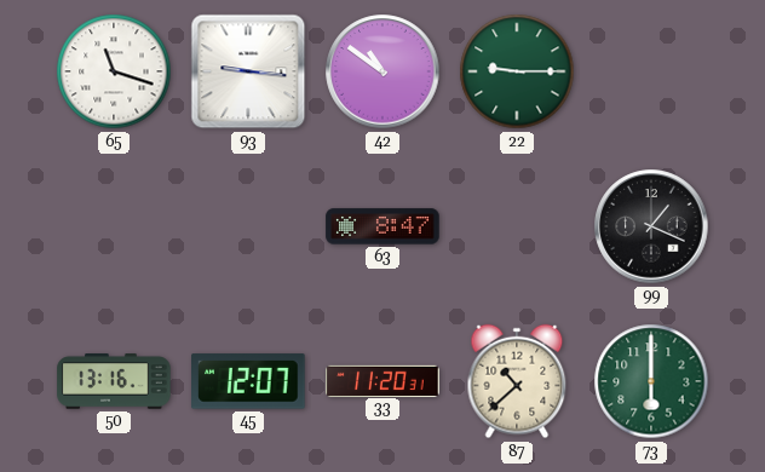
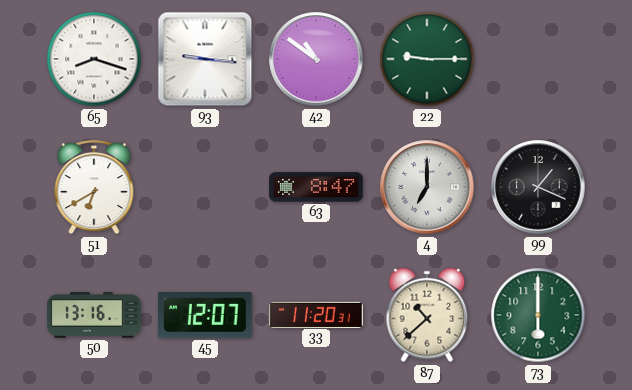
65: 11:18 -> 8:18 (94, 59)
51: none -> 6:40 (94, 187)
4: none -> 7:00 (427, 187)
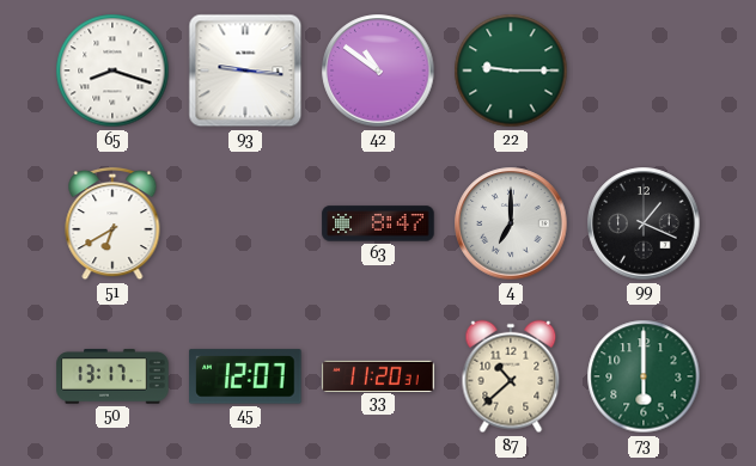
50: 13:16 -> 13:17 (112, 376)
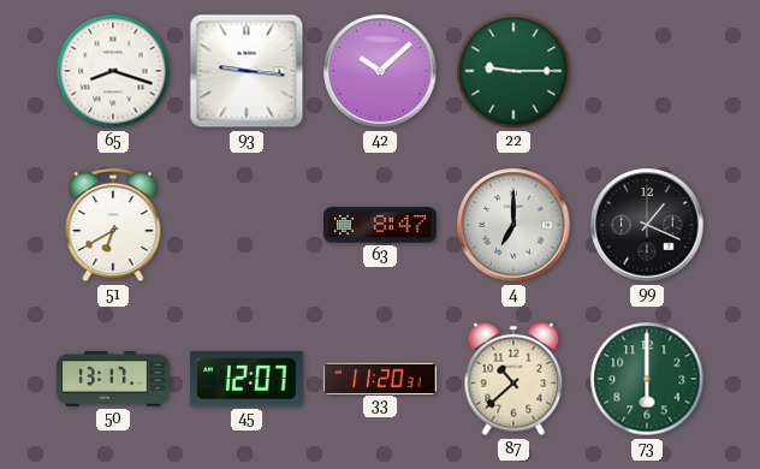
42: 10:51 -> 10:08 (380, 71)
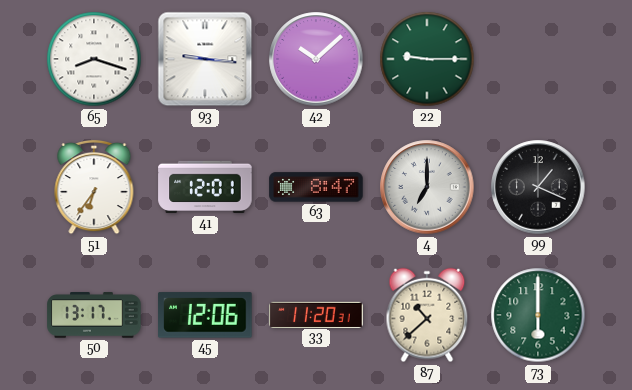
51: 6:40 -> 6:36 (94, 187)
41: none -> 12:01 (205, 187)
45: 12:07 -> 12:06 (205, 315)
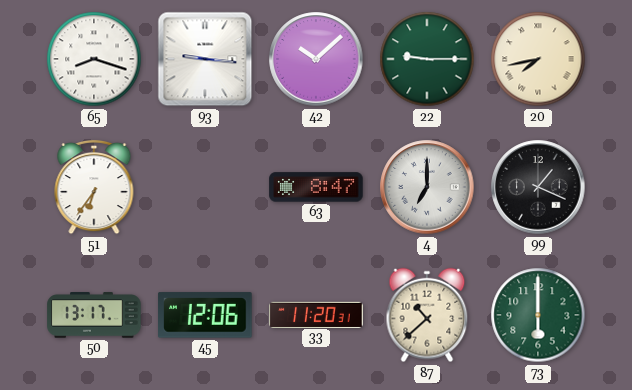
20: none -> 7:43 (538, 59)
41: 12:01 -> none (205, 187)
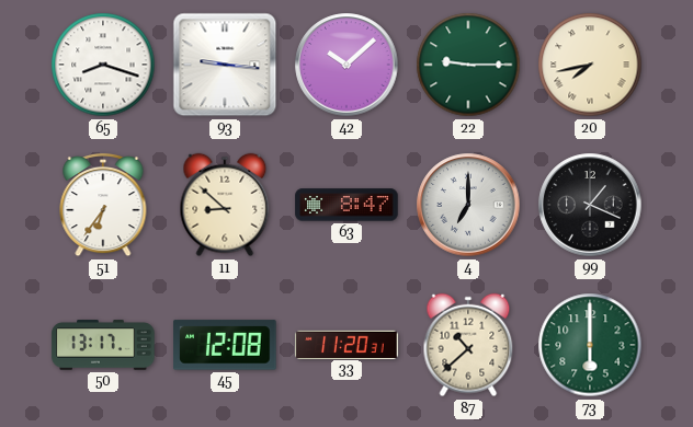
11: none -> 8:52 (225, 205)
45: 12:06 -> 12:08 (225, 345)
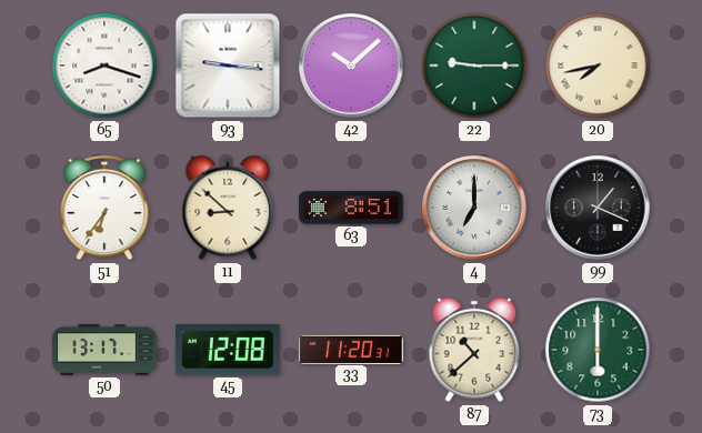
63: 8:47 -> 8:51 (351, 208)
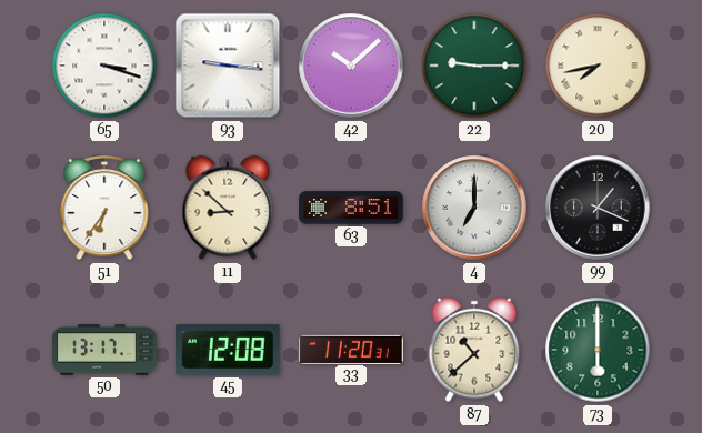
65: 8:18 -> 3:18 (104, 66)
